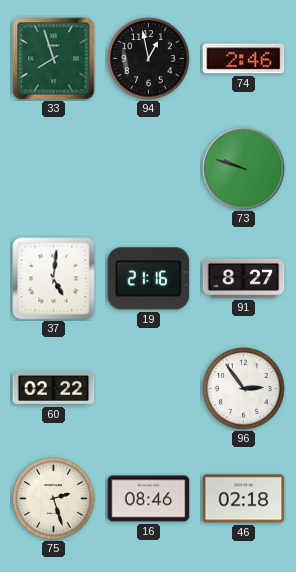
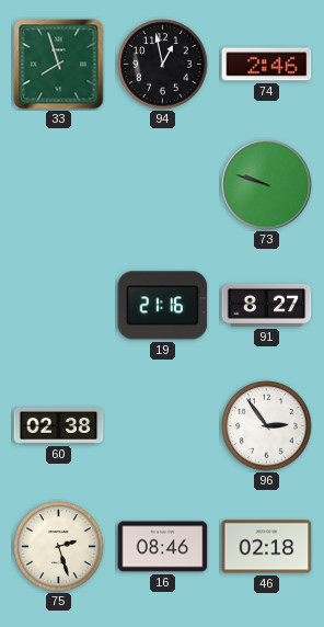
37: 5:01 -> none (54, 279)
60: 02:22 -> 02:38 (59, 425)
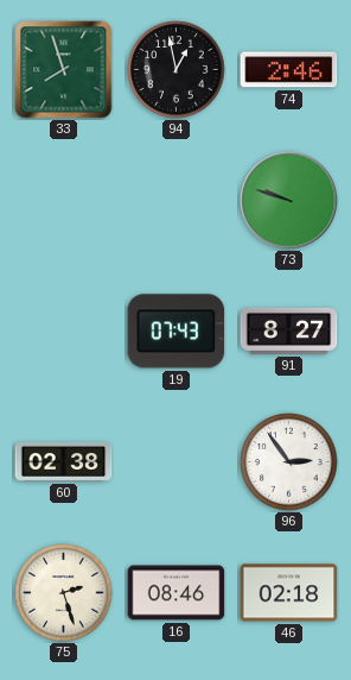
19: 21:16 -> 07:43 (177, 332)
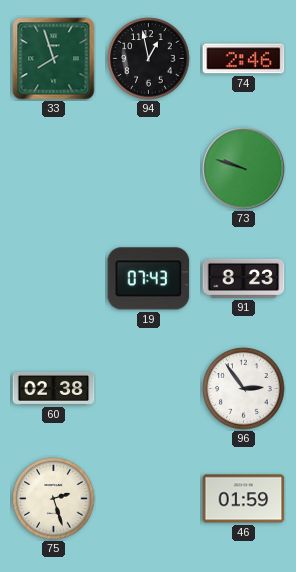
91: 8:27 -> 8:23 (244, 278)
16: 08:46 -> none (177, 593)
46: 02:18 -> 01:59 (244, 499)
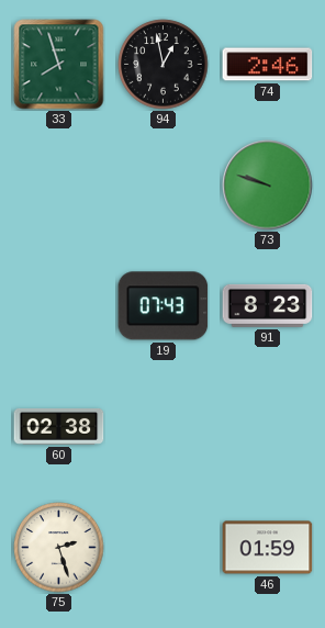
96: 2:54 -> none (244, 389)
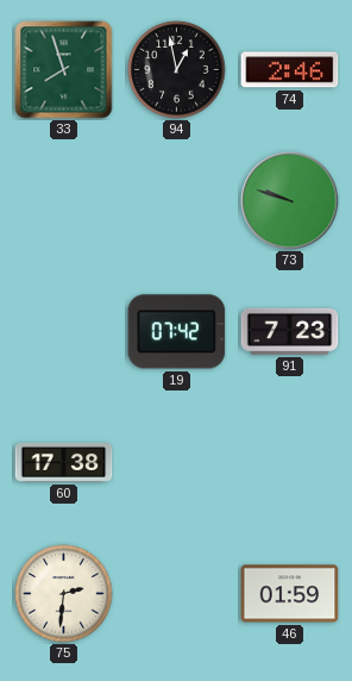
19: 07:43 -> 07:42 (177, 332)
91: 8:23 -> 7:23 (290, 331)
60: 02:38 -> 17:38 (64, 462)
75: 2:27 -> 2:31 (64, 594)
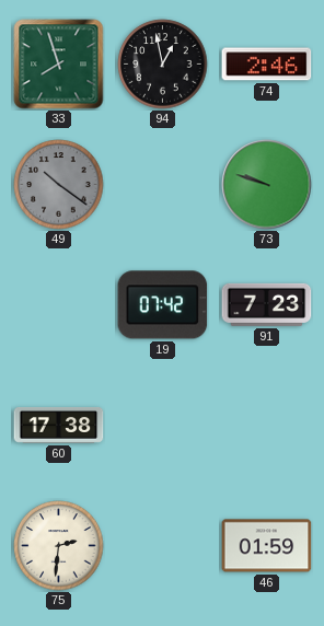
49: none -> 10:21 (59, 185)
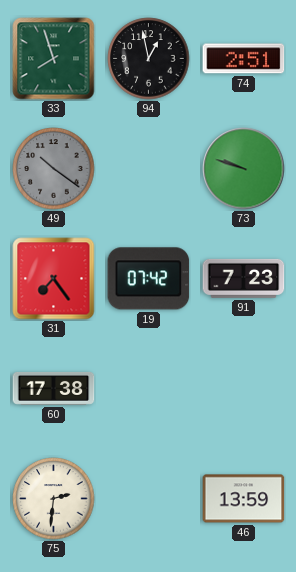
74: 2:46 -> 2:51 (244, 59)
31: none -> 7:24 (54, 279)
46: 01:59 -> 13:59 (244, 499)
